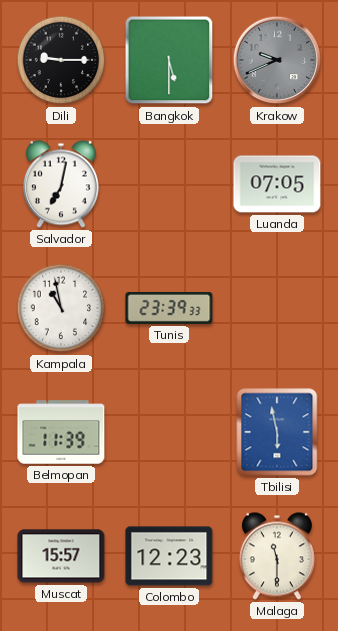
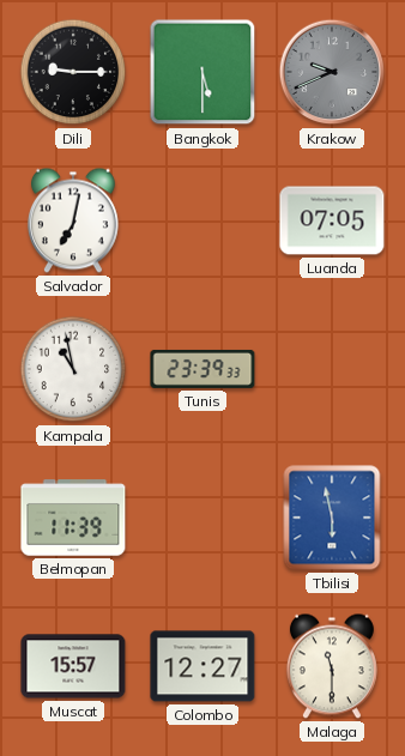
Colombo: 12:23 -> 12:27 (202, 666)
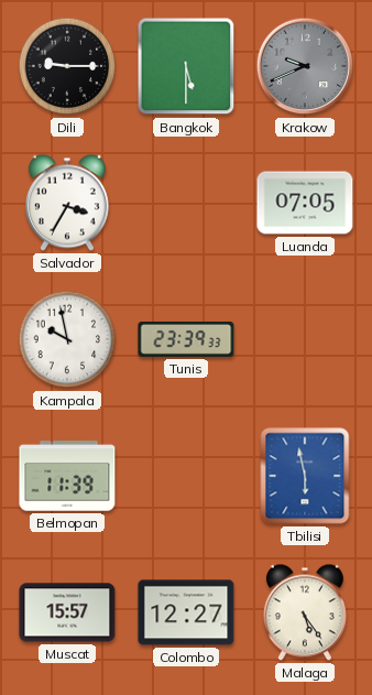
Salvador: 7:02 -> 3:35 (67, 203)
Kampala: 10:58 -> 9:58 (67, 339)
Malaga: 11:30 -> 5:24 (305, 612)
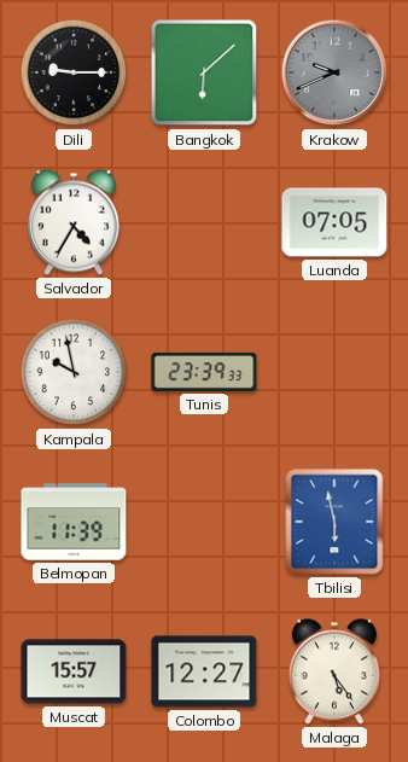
Bangkok: 5:30 -> 6:08 (204, 72)
Salvador: 3:35 -> 4:35 (74, 222)
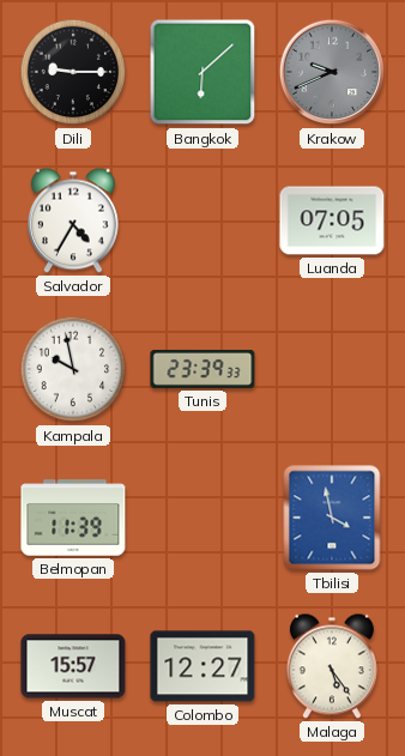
Tbilisi: 5:58 -> 3:58 (332, 518)
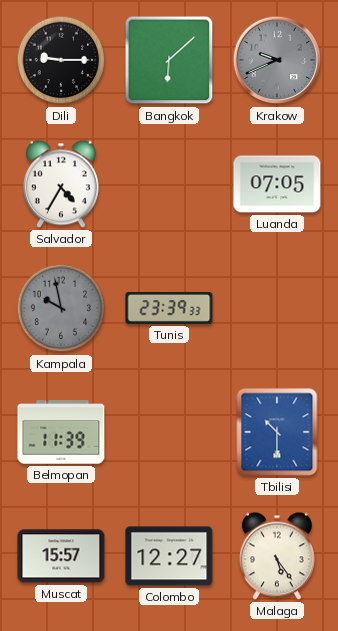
Kampala dial: white -> grey (61, 308)
Tbilisi: 3:58 -> 10:30 (277, 432)
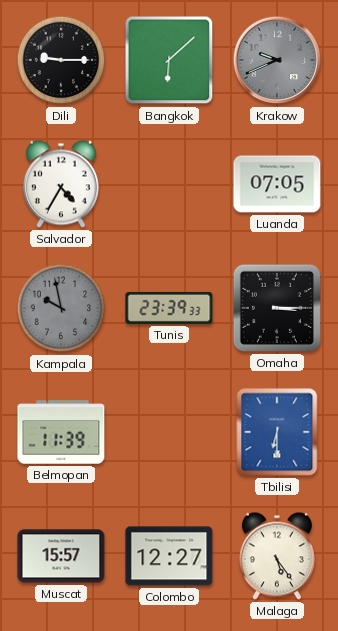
Omaha: none -> 3:15 (277, 308)
Tbilisi: 10:30 -> 6:30 (277, 432)
